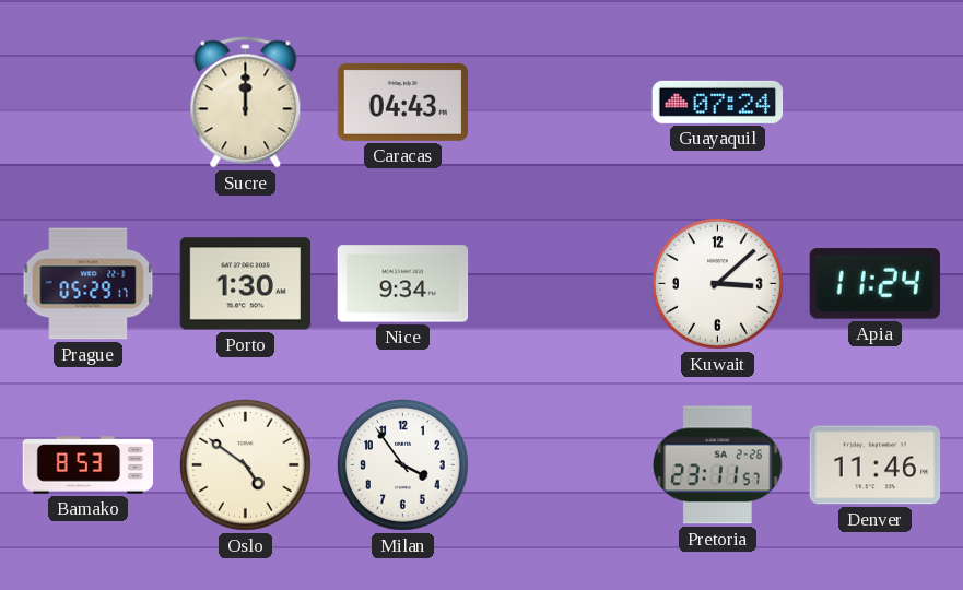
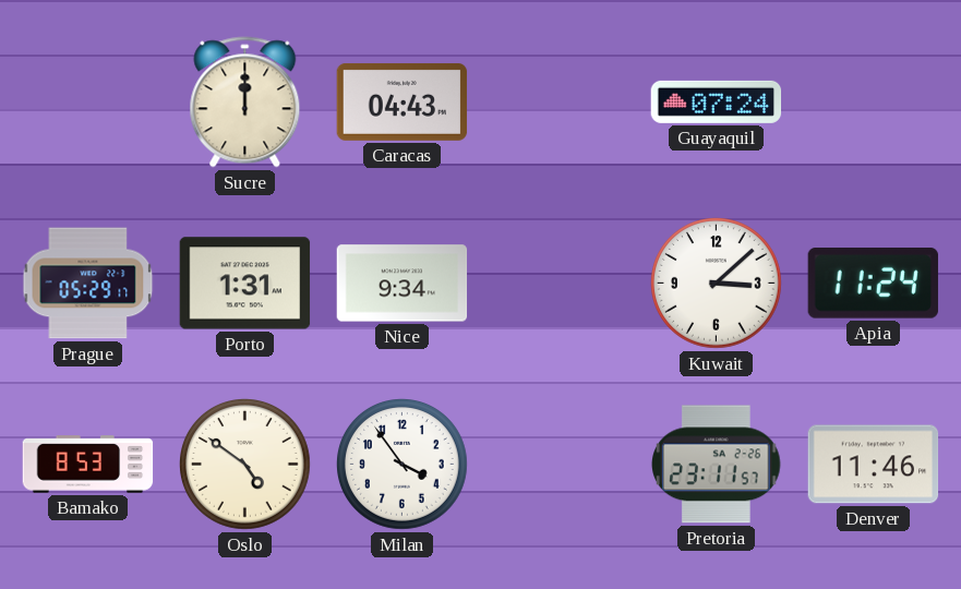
Porto: 1:30 -> 1:31 (245, 284)
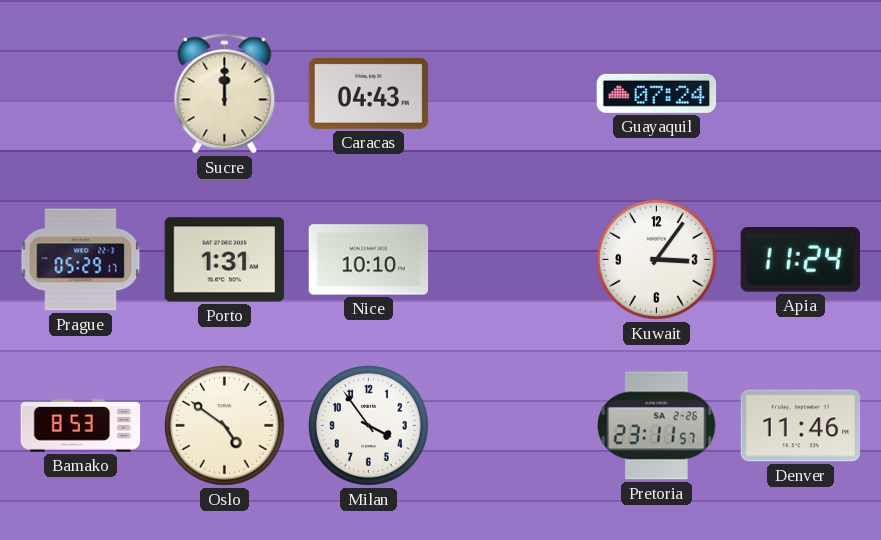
Nice: 9:34 -> 10:10 (369, 260)
Kuwait: 3:08 -> 3:06 (657, 260)
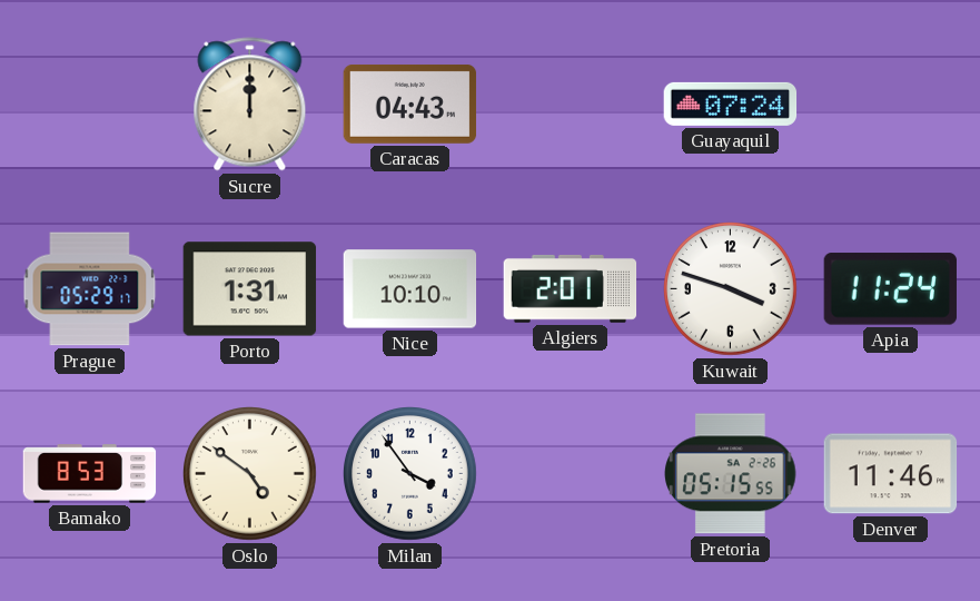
Algiers: none -> 2:01 (571, 289)
Kuwait: 3:06 -> 3:48 (731, 289)
Pretoria: 23:11 -> 05:15 (731, 474)
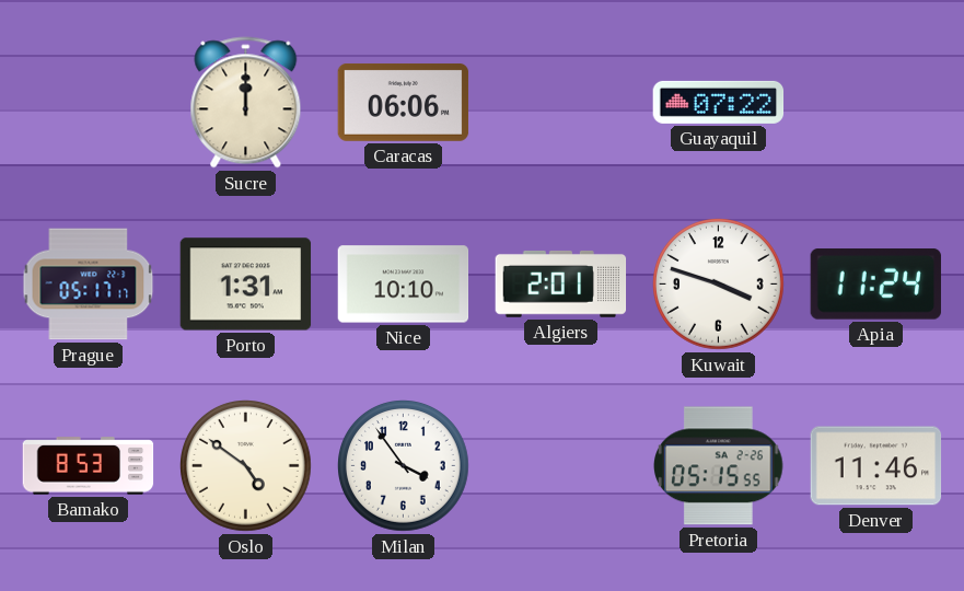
Caracas: 04:43 -> 06:06 (404, 102)
Guayaquil: 07:24 -> 07:22 (719, 102)
Prague: 05:29 -> 05:17 (89, 285)
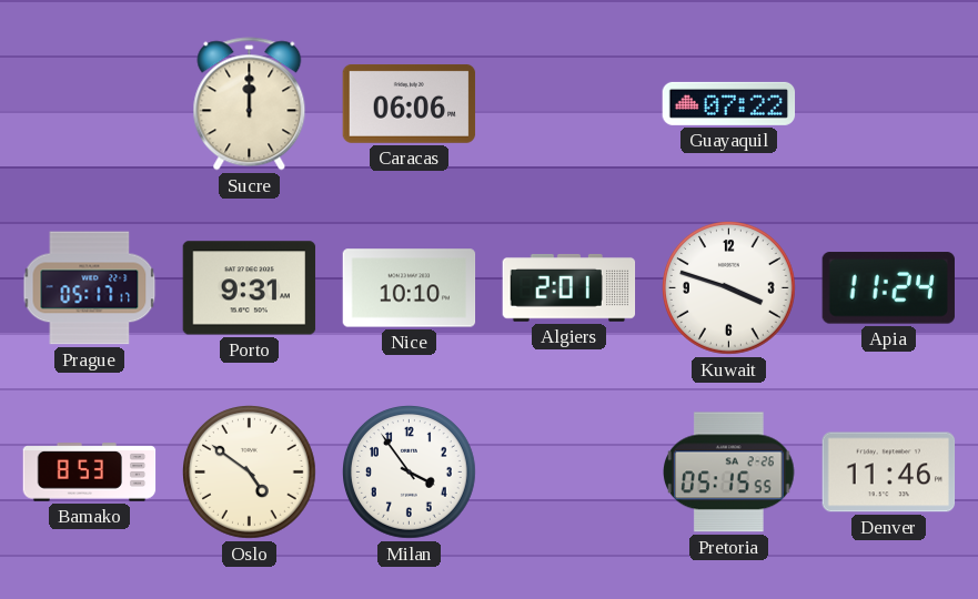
Porto: 1:31 -> 9:31 (250, 288)
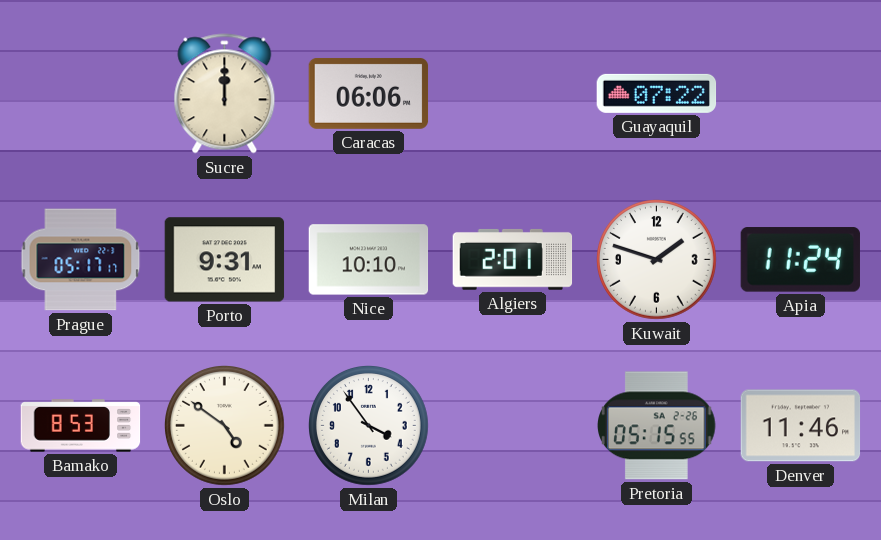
Kuwait: 3:48 -> 1:48 (657, 260)
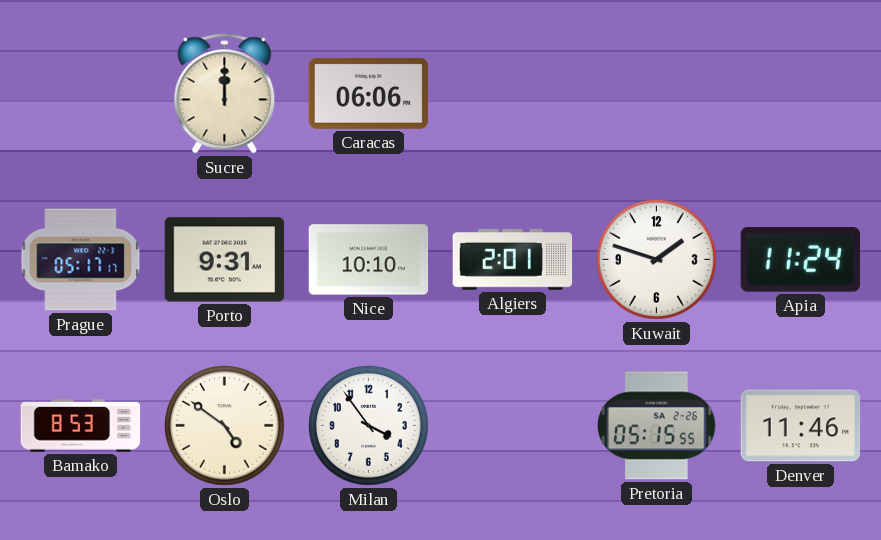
Guayaquil: 07:22 -> none (657, 93)
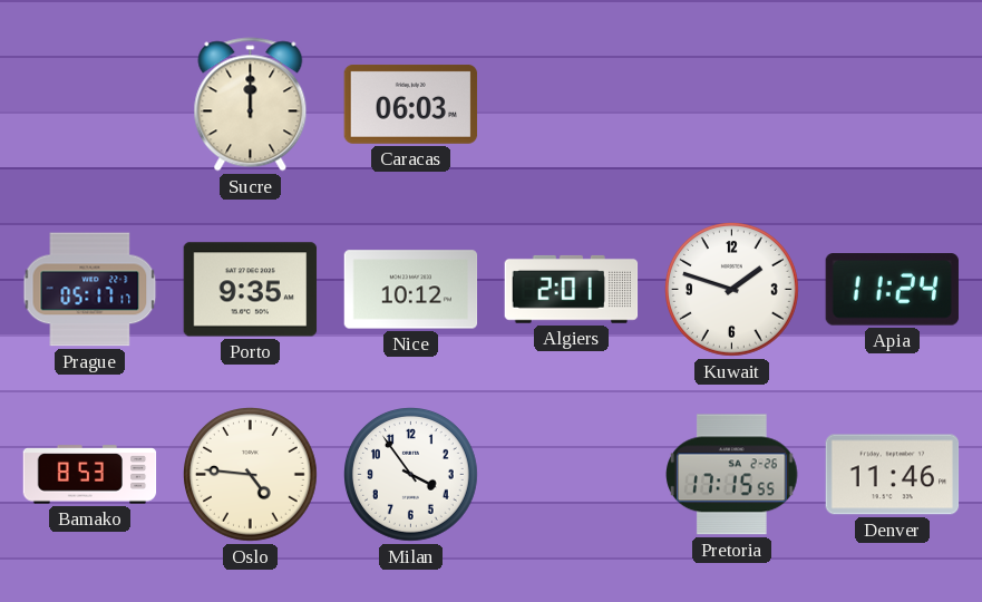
Caracas: 06:06 -> 06:03 (411, 104)
Porto: 9:31 -> 9:35 (251, 290)
Nice: 10:10 -> 10:12 (411, 290)
Oslo: 4:51 -> 4:46 (251, 475)
Pretoria: 05:15 -> 17:15 (732, 475)
